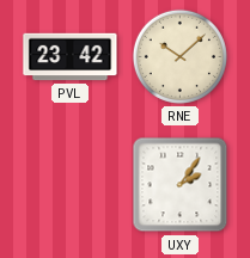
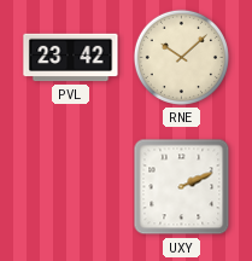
UXY: 2:06 -> 2:11 (182, 187)
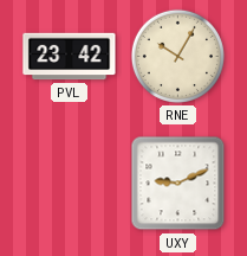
RNE: 10:08 -> 10:05 (177, 56)
UXY: 2:11 -> 9:11 (178, 184)
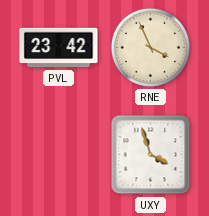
RNE: 10:05 -> 3:56 (150, 47)
UXY: 9:11 -> 3:57 (151, 155)
